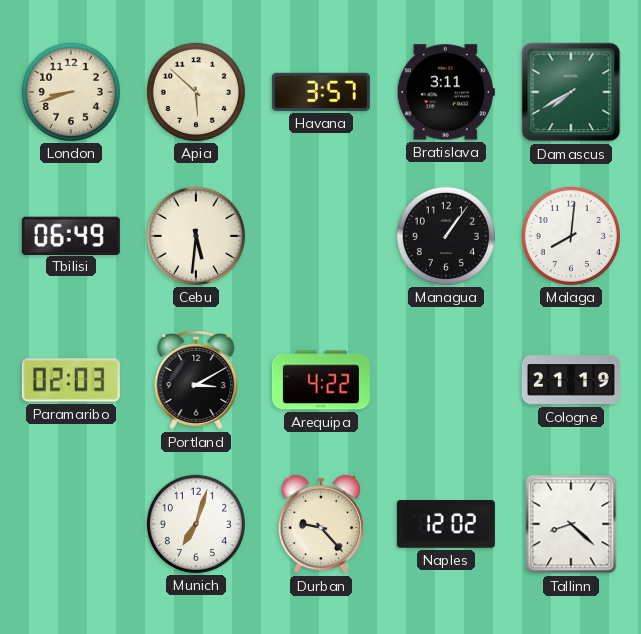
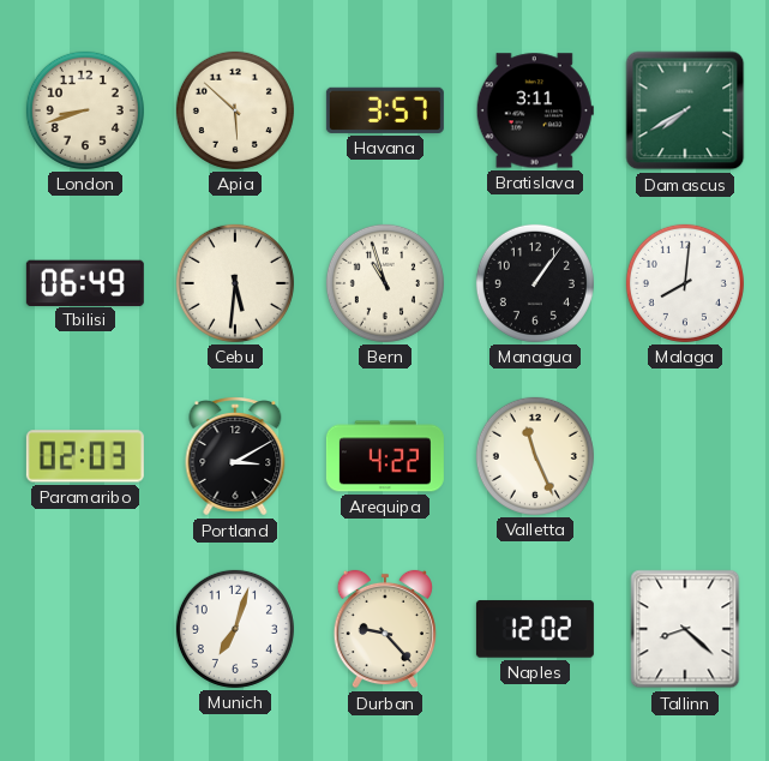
Bern: none -> 10:57 (385, 283)
Valletta: none -> 11:26 (535, 456)
Cologne: 21:19 -> none (571, 380)
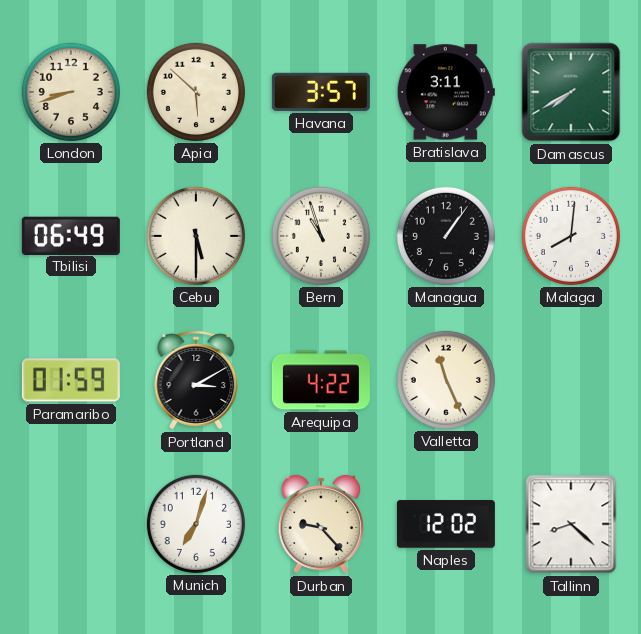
Cebu: 5:31 -> 5:30 (196, 236)
Paramaribo: 02:03 -> 01:59 (71, 380)
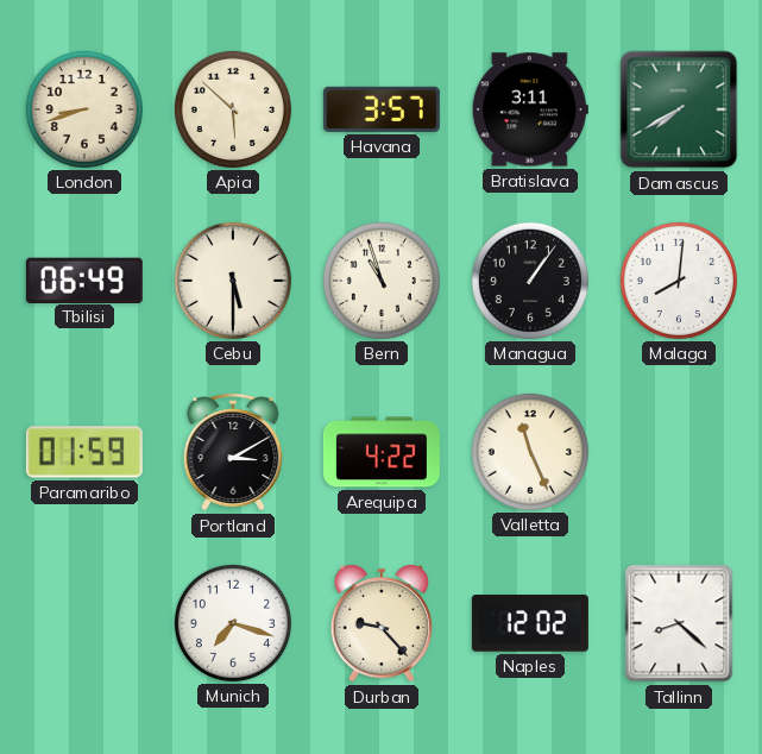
Munich: 7:03 -> 7:18 (233, 623)
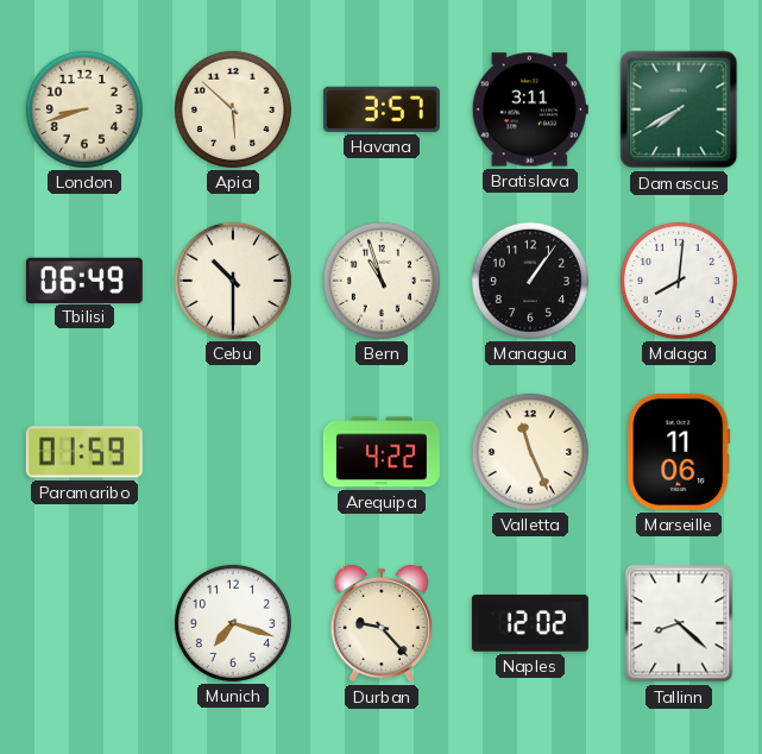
Cebu: 5:30 -> 10:30 (233, 281)
Portland: 3:10 -> none (233, 452)
Marseille: none -> 11:06 (679, 452)
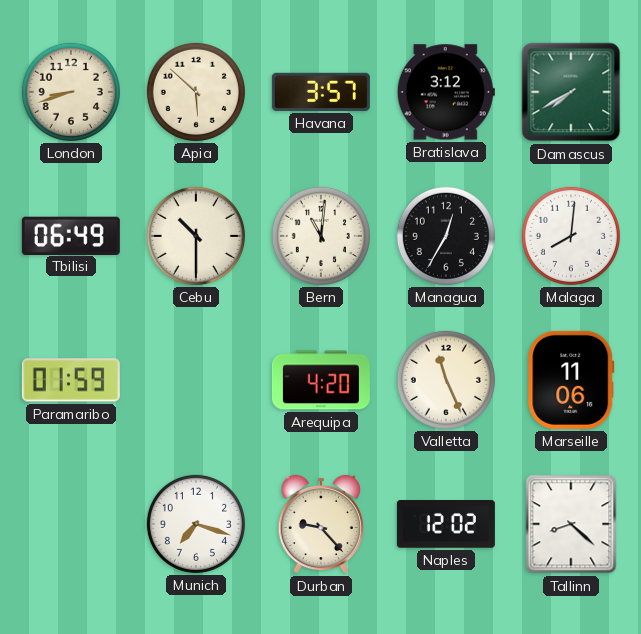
Bratislava: 3:11 -> 3:12 (446, 92)
Bern: 10:57 -> 11:01 (321, 236)
Managua: 1:06 -> 12:35 (446, 236)
Arequipa: 4:22 -> 4:20 (321, 380)
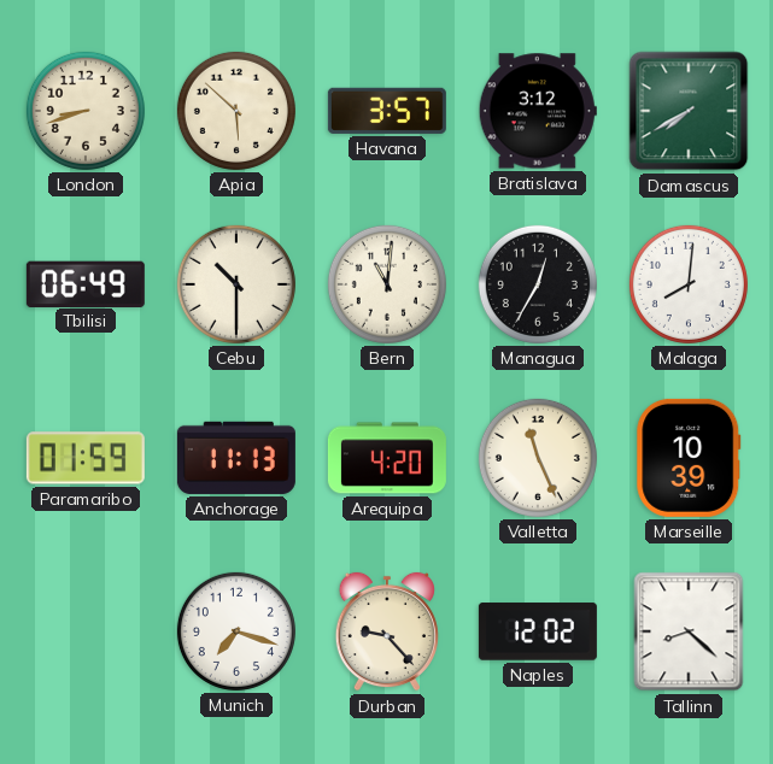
Anchorage: none -> 11:13 (236, 458)
Marseille: 11:06 -> 10:39 (689, 458)
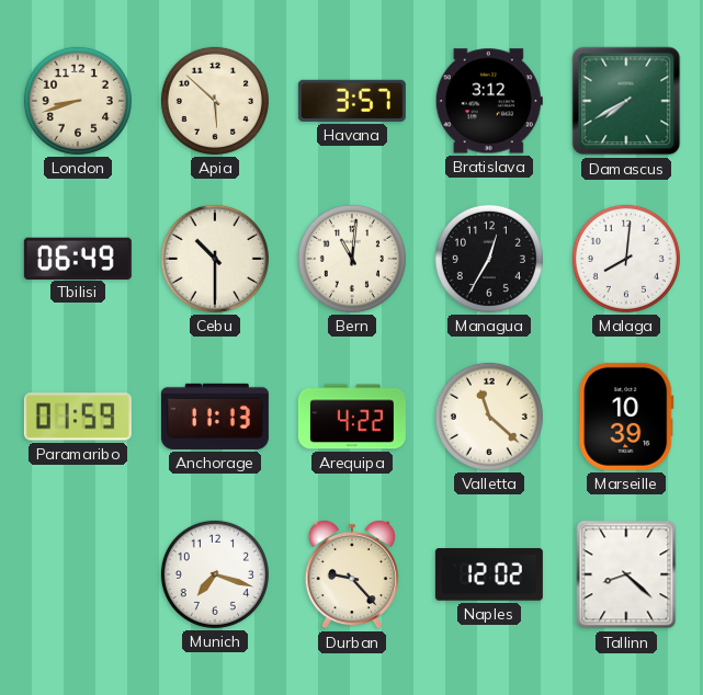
Arequipa: 4:20 -> 4:22 (352, 417)
Valletta: 11:26 -> 11:22 (489, 417)
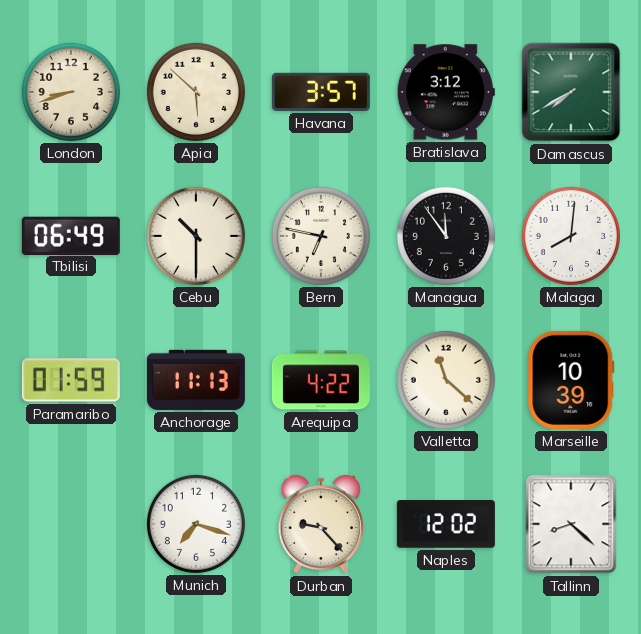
Bern: 11:01 -> 6:47 (321, 236)
Managua: 12:35 -> 11:54 (446, 236)
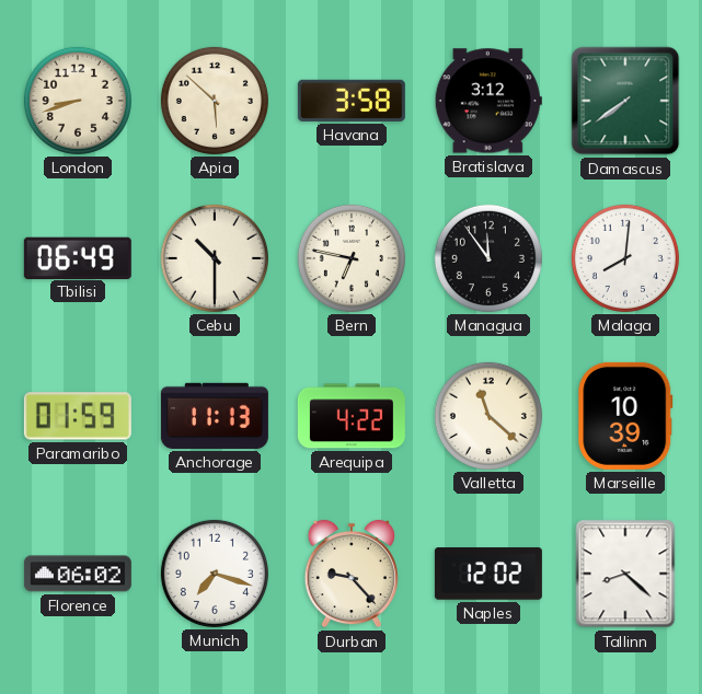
Havana: 3:57 -> 3:58 (352, 101)
Damascus: 7:40 -> 7:39 (625, 101)
Florence: none -> 06:02 (78, 574)
